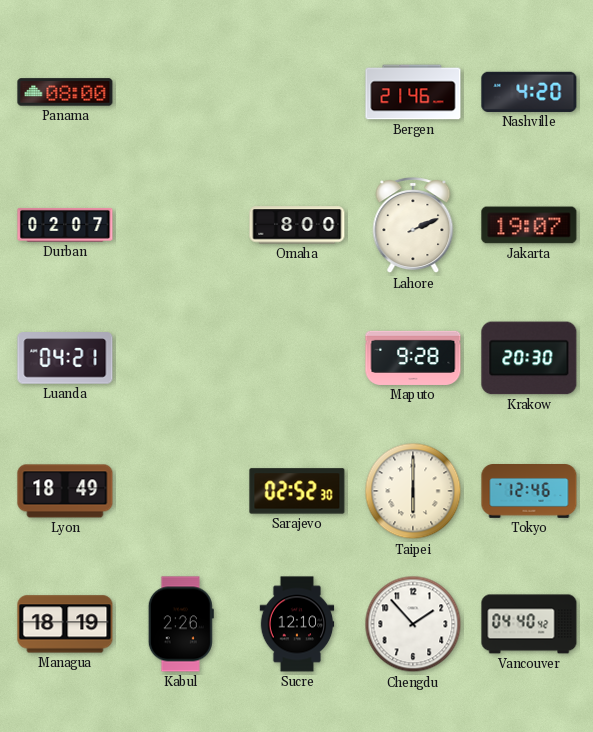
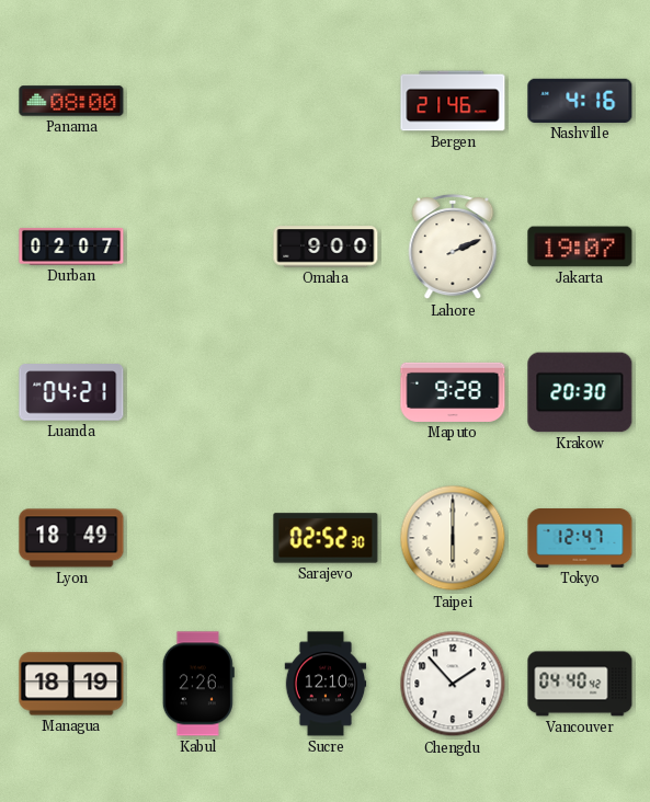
Nashville: 4:20 -> 4:16 (580, 101)
Omaha: 8:00 -> 9:00 (326, 247)
Tokyo: 12:46 -> 12:47 (580, 539)
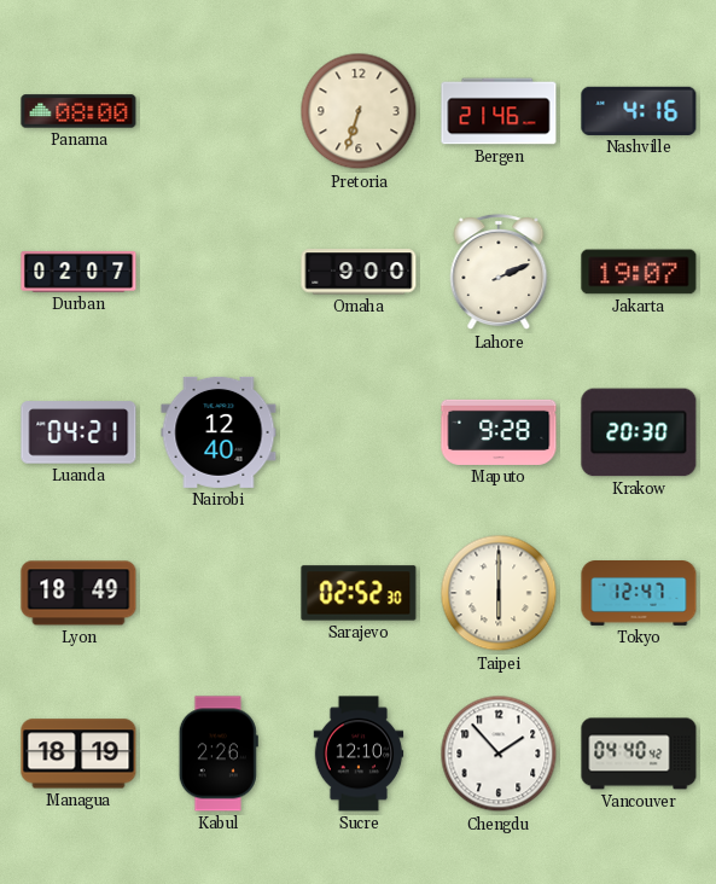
Pretoria: none -> 6:33 (359, 111)
Nairobi: none -> 12:40 (219, 432)
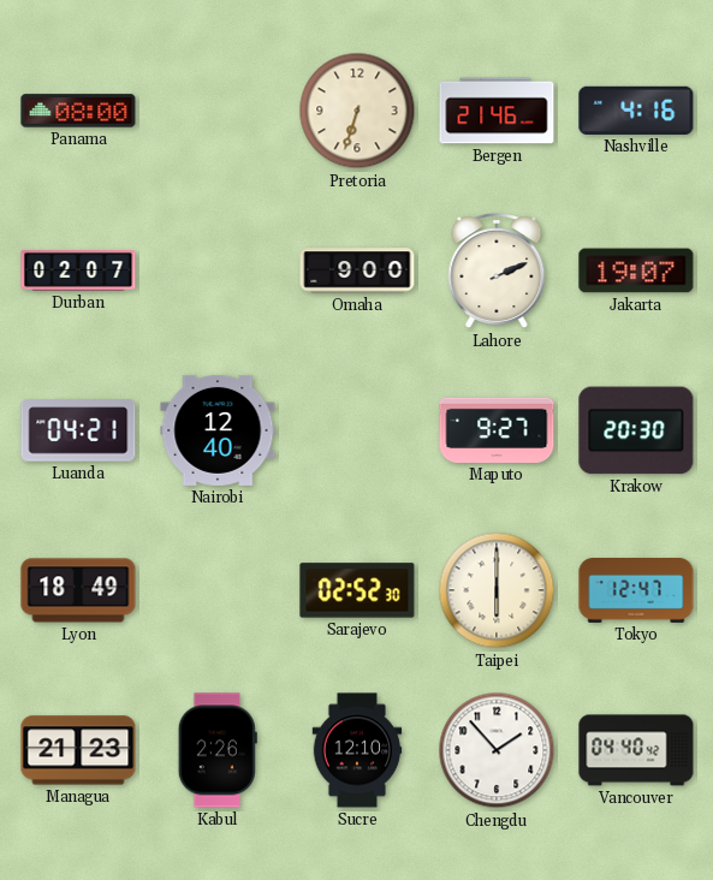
Maputo: 9:28 -> 9:27 (497, 430)
Managua: 18:19 -> 21:23 (78, 750)
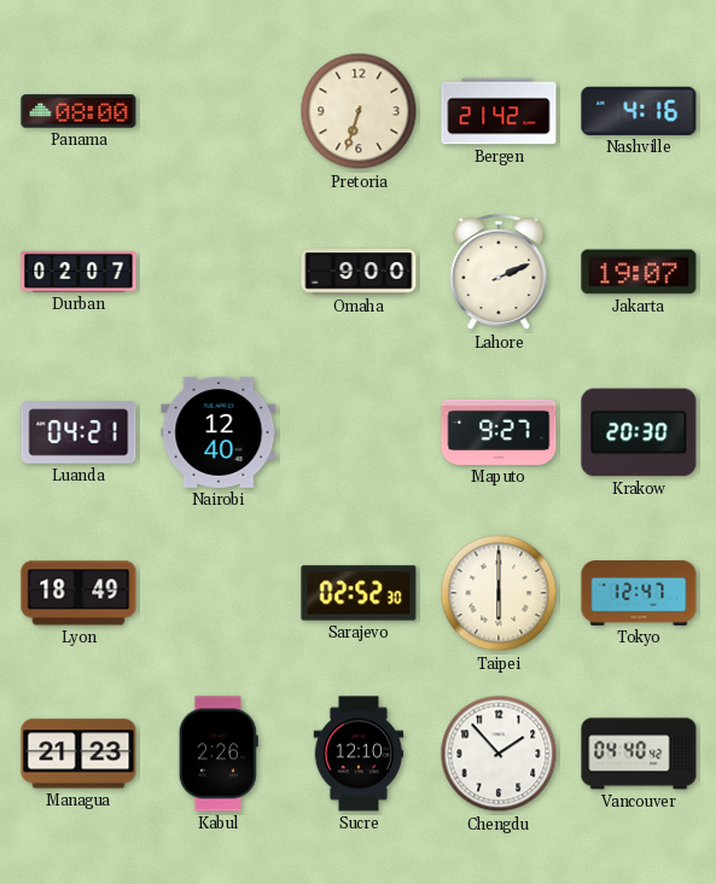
Bergen: 21:46 -> 21:42 (499, 111)
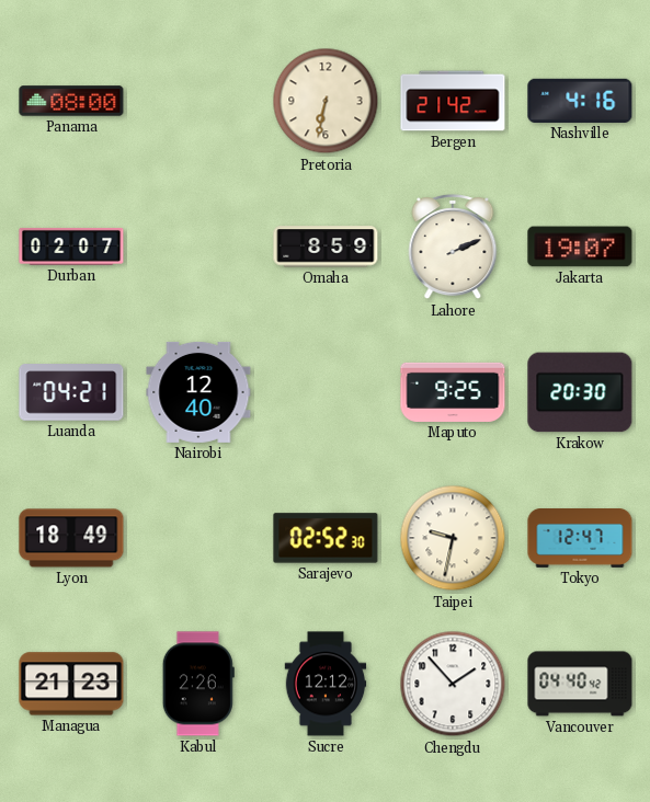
Pretoria: 6:33 -> 6:32 (326, 101)
Omaha: 9:00 -> 8:59 (326, 247)
Maputo: 9:27 -> 9:25 (453, 392)
Taipei: 6:00 -> 9:32 (453, 538)
Sucre: 12:10 -> 12:12 (326, 684)
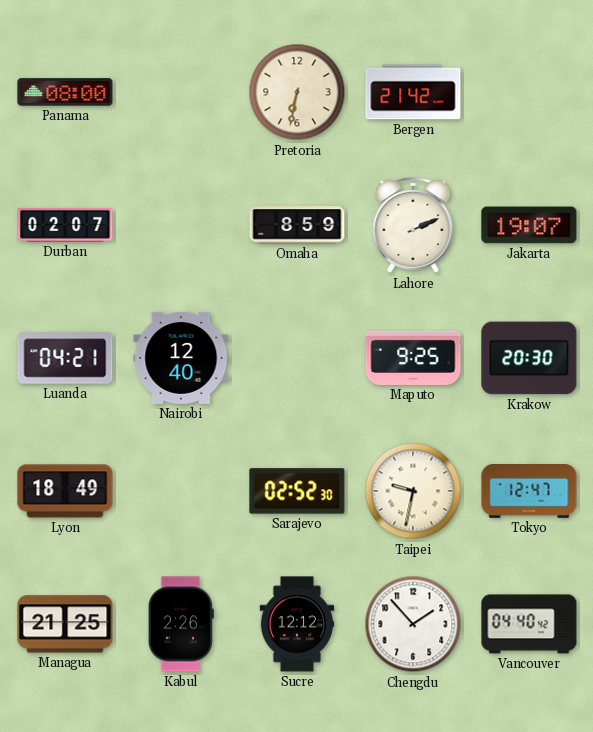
Nashville: 4:16 -> none (580, 101)
Managua: 21:23 -> 21:25 (65, 624)
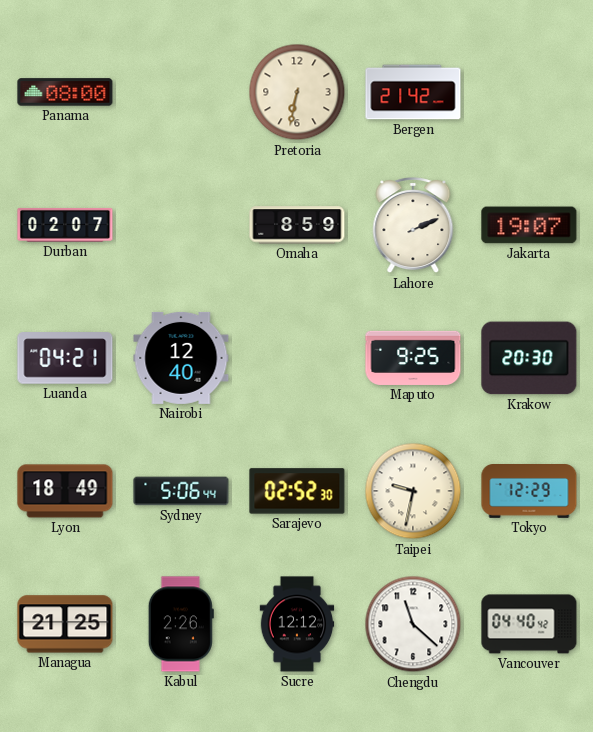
Sydney: none -> 5:06 (181, 491)
Tokyo: 12:47 -> 12:29 (529, 492)
Chengdu: 1:53 -> 11:22 (413, 624)
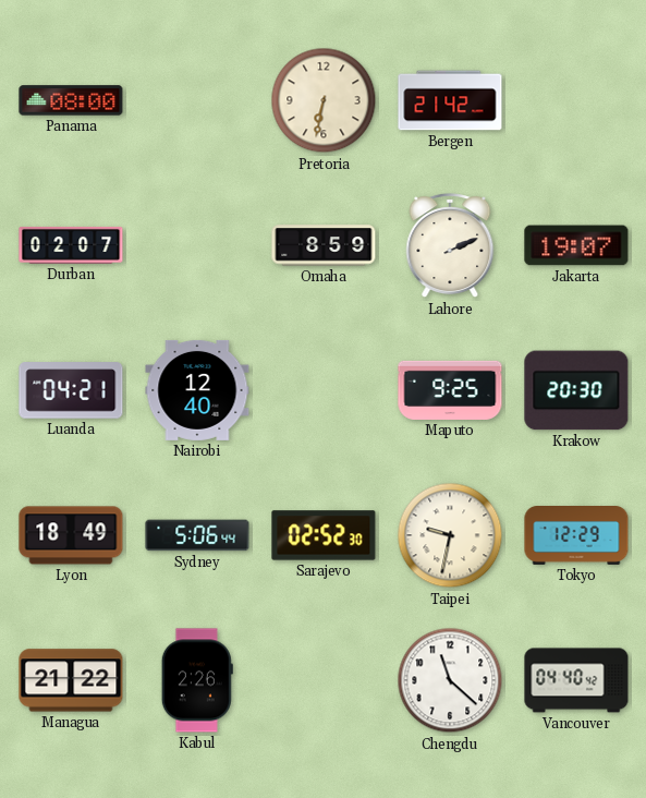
Managua: 21:25 -> 21:22 (71, 680)
Sucre: 12:12 -> none (297, 624)
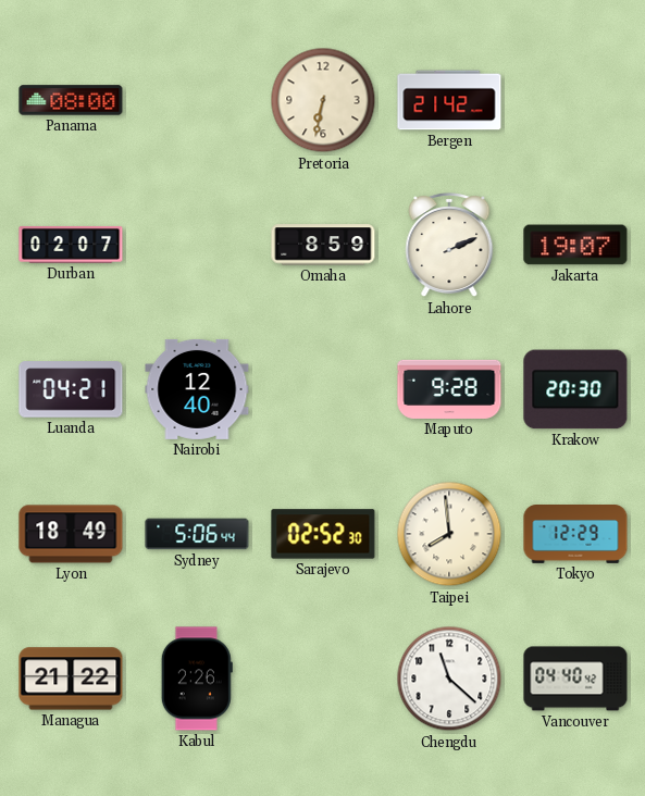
Maputo: 9:25 -> 9:28 (449, 389)
Taipei: 9:32 -> 7:59 (449, 534)
